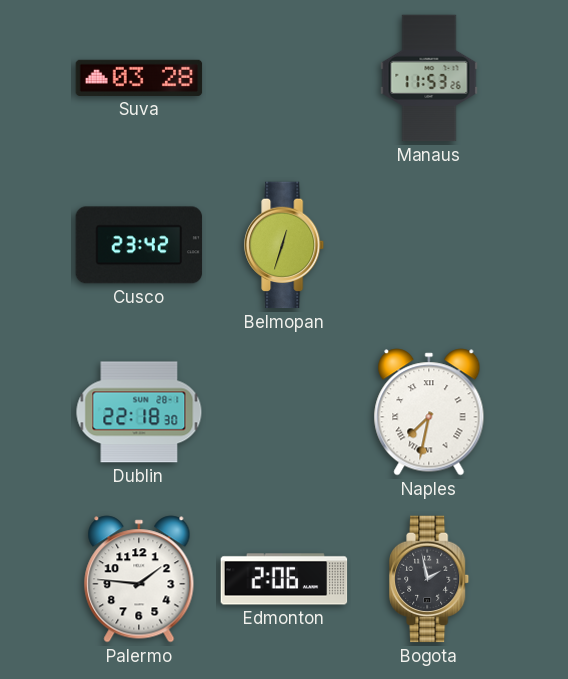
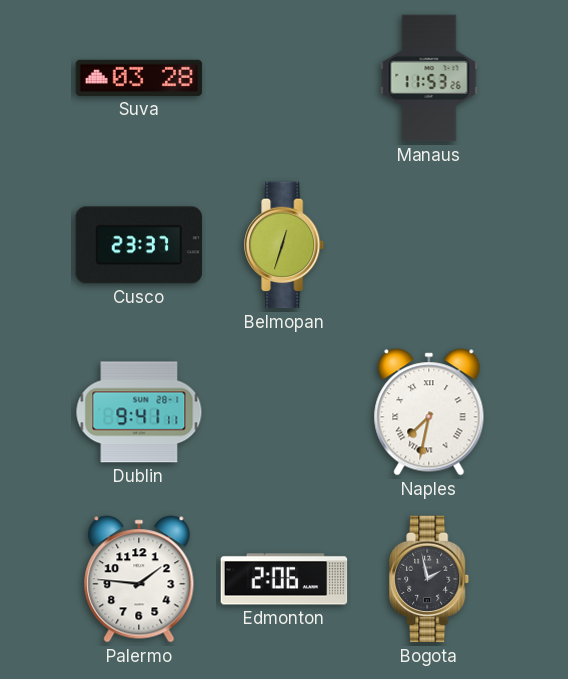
Cusco: 23:42 -> 23:37 (139, 245)
Dublin: 22:18 -> 9:41 (139, 412)
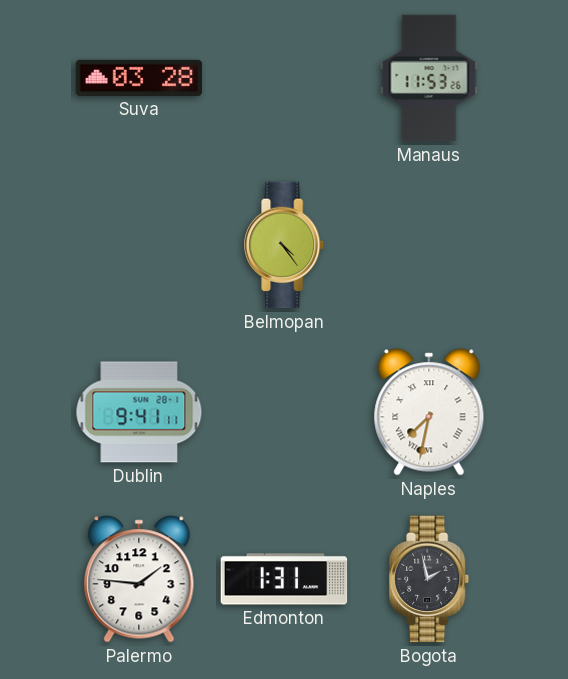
Cusco: 23:37 -> none (139, 245)
Belmopan: 12:33 -> 4:24 (285, 245)
Edmonton: 2:06 -> 1:31 (284, 579)
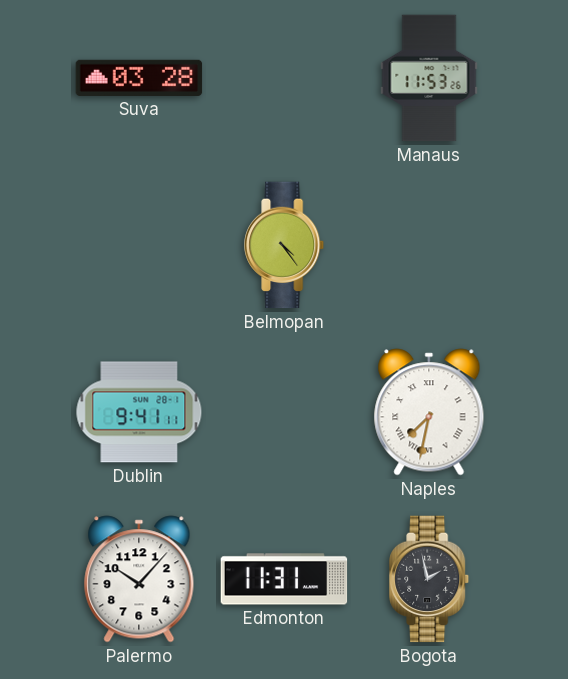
Palermo: 1:46 -> 10:07 (139, 579)
Edmonton: 1:31 -> 11:31 (284, 579)
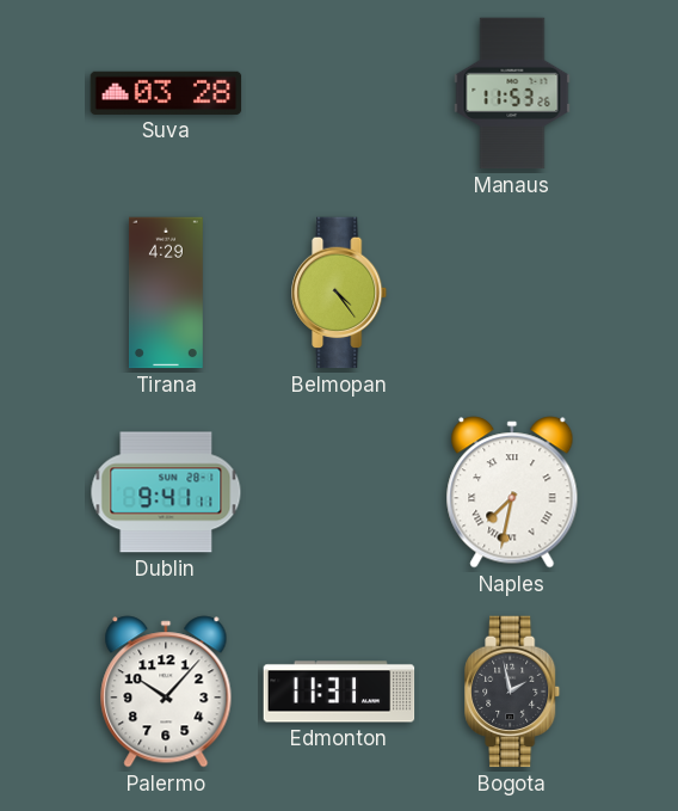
Tirana: none -> 4:29 (166, 293)
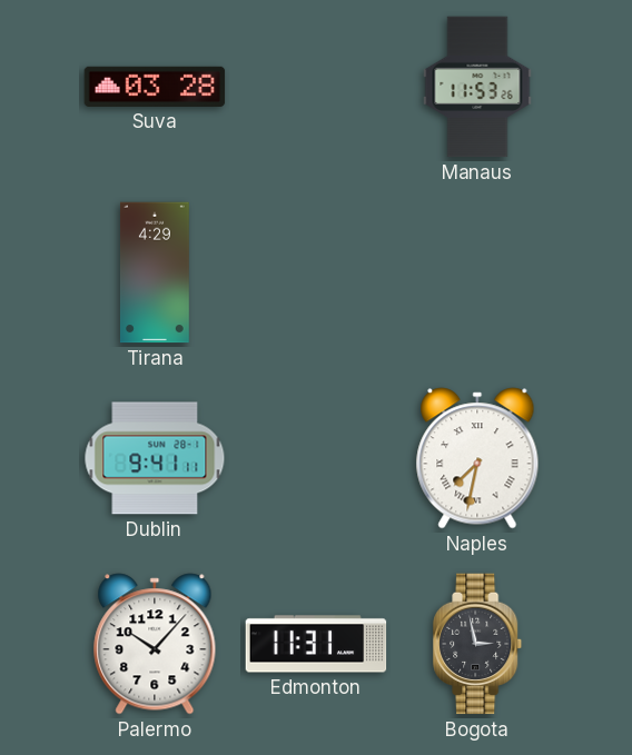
Belmopan: 4:24 -> none (340, 293)
Bogota: 1:58 -> 2:58 (478, 644)
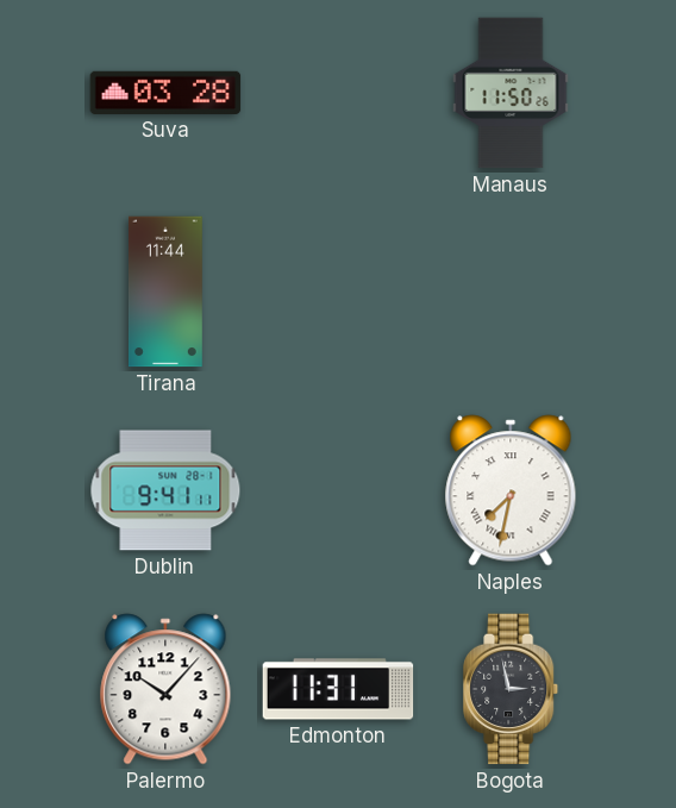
Manaus: 11:53 -> 11:50 (511, 93)
Tirana: 4:29 -> 11:44 (165, 292)
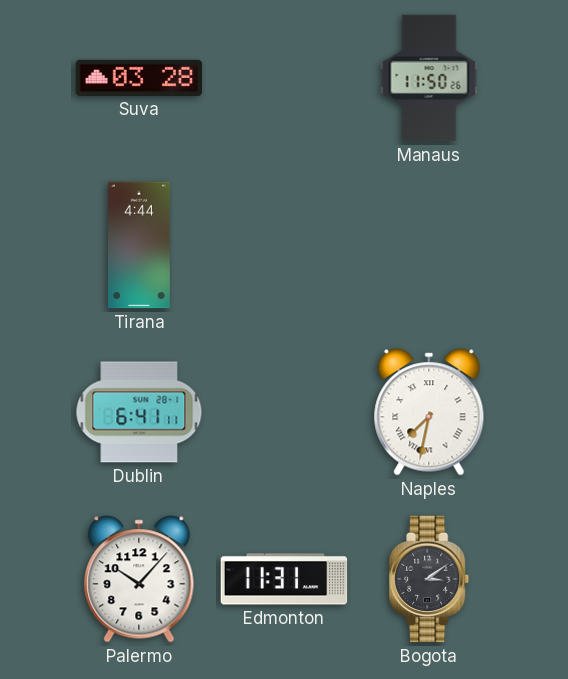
Tirana: 11:44 -> 4:44 (139, 245)
Dublin: 9:41 -> 6:41 (139, 412)
Bogota: 2:58 -> 3:09 (430, 579)
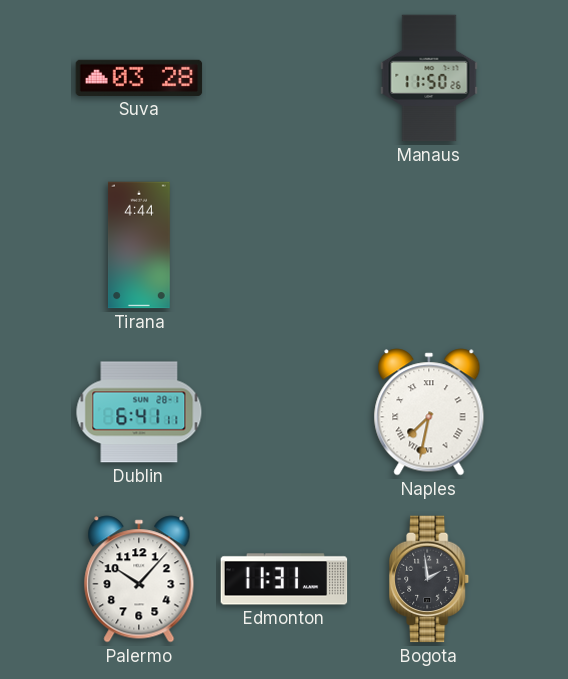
Bogota: 3:09 -> 1:59 (430, 579)
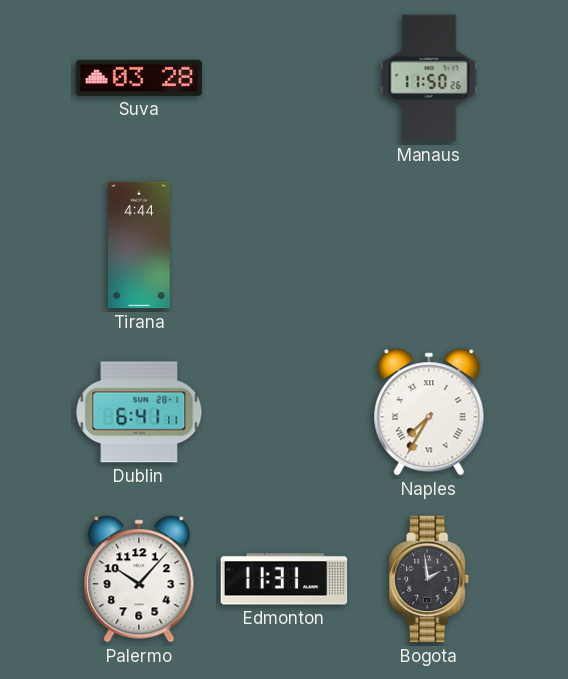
Naples: 7:32 -> 7:35 (429, 412)
